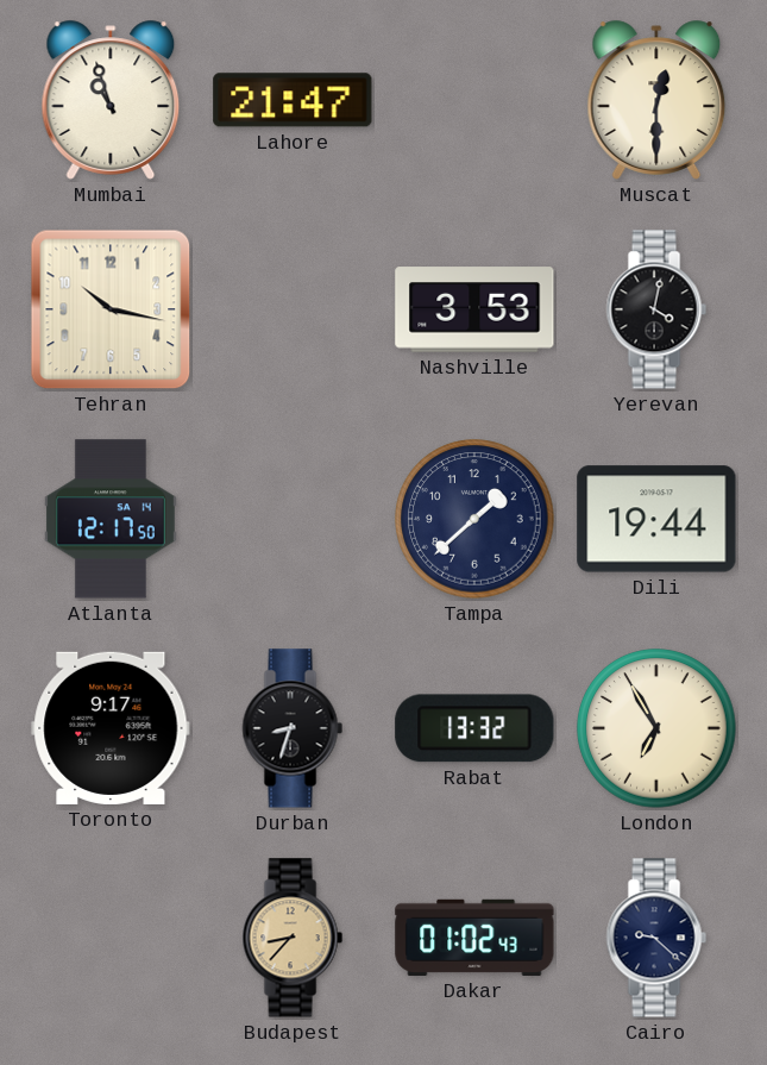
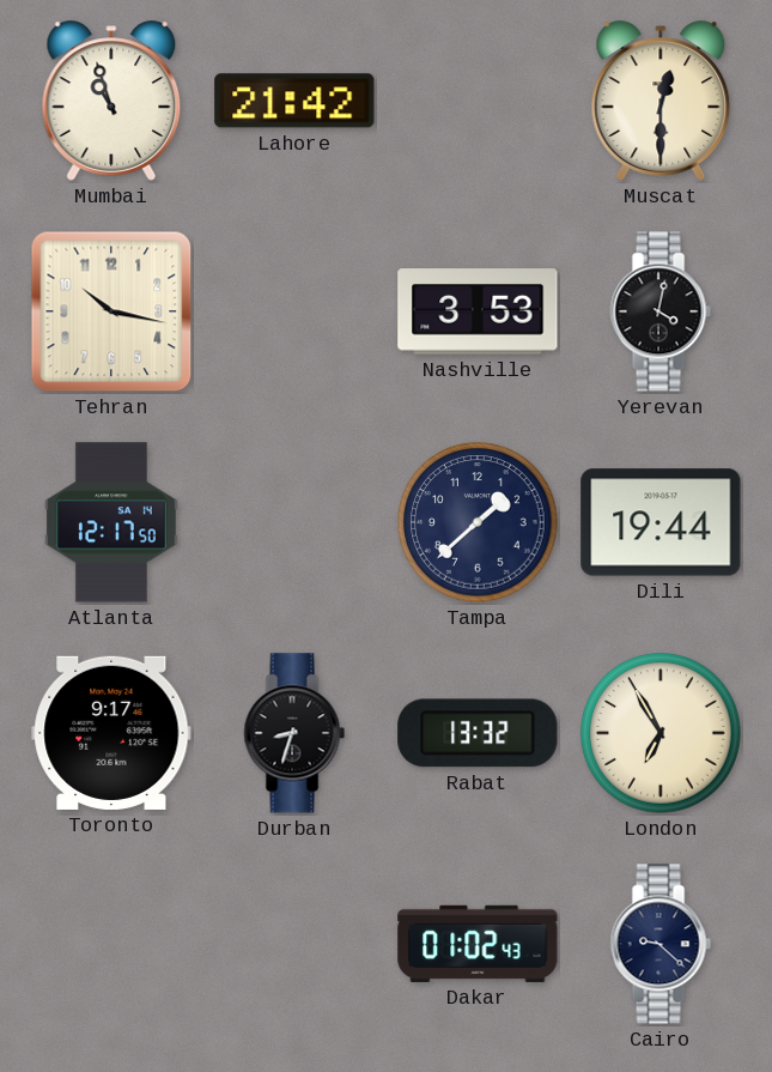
Lahore: 21:47 -> 21:42 (294, 101)
Budapest: 8:37 -> none (293, 938)
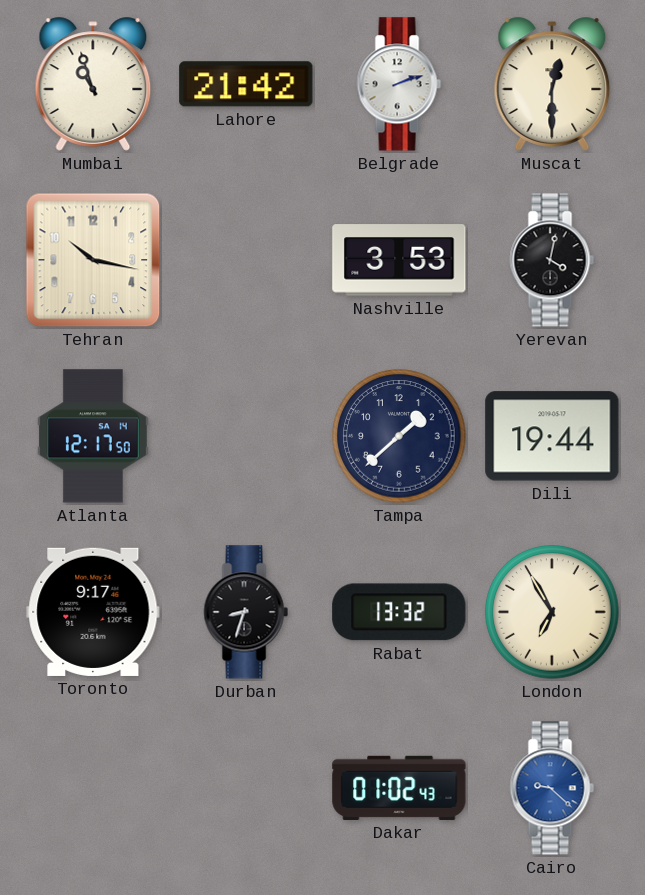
Belgrade: none -> 2:12 (399, 84)
Cairo dial: navy -> blue (552, 788)
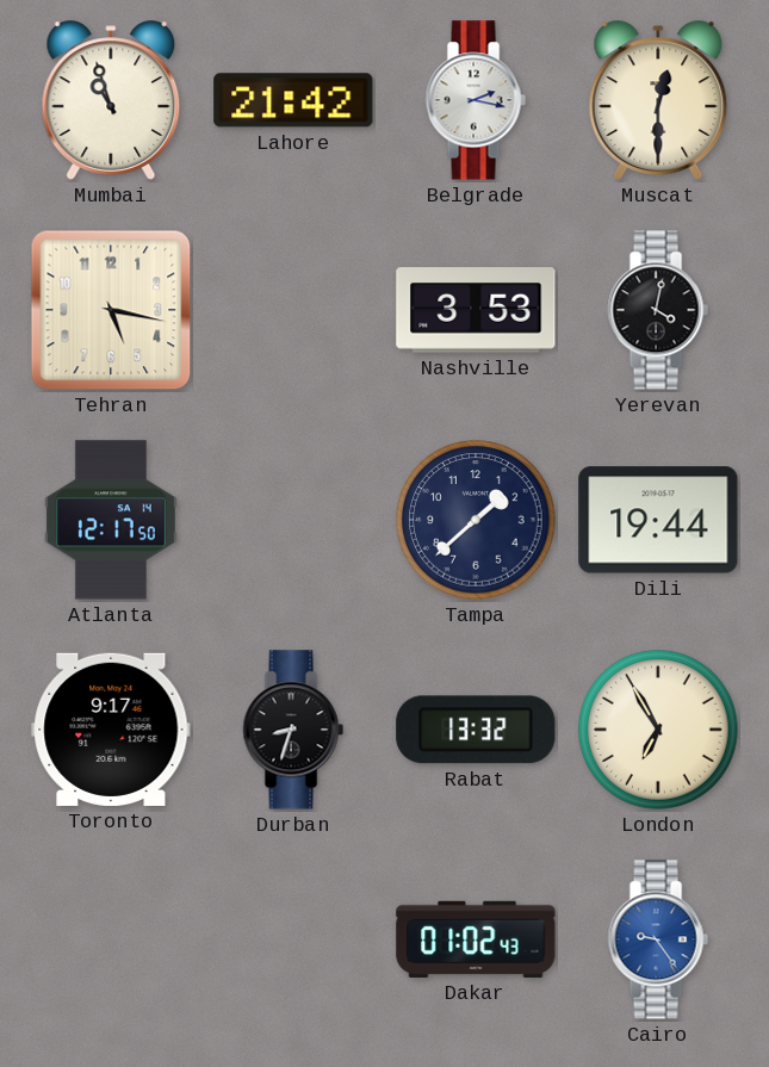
Belgrade: 2:12 -> 2:17 (476, 100)
Tehran: 10:17 -> 5:17 (111, 310)
Cairo: 9:22 -> 9:24 (658, 939)
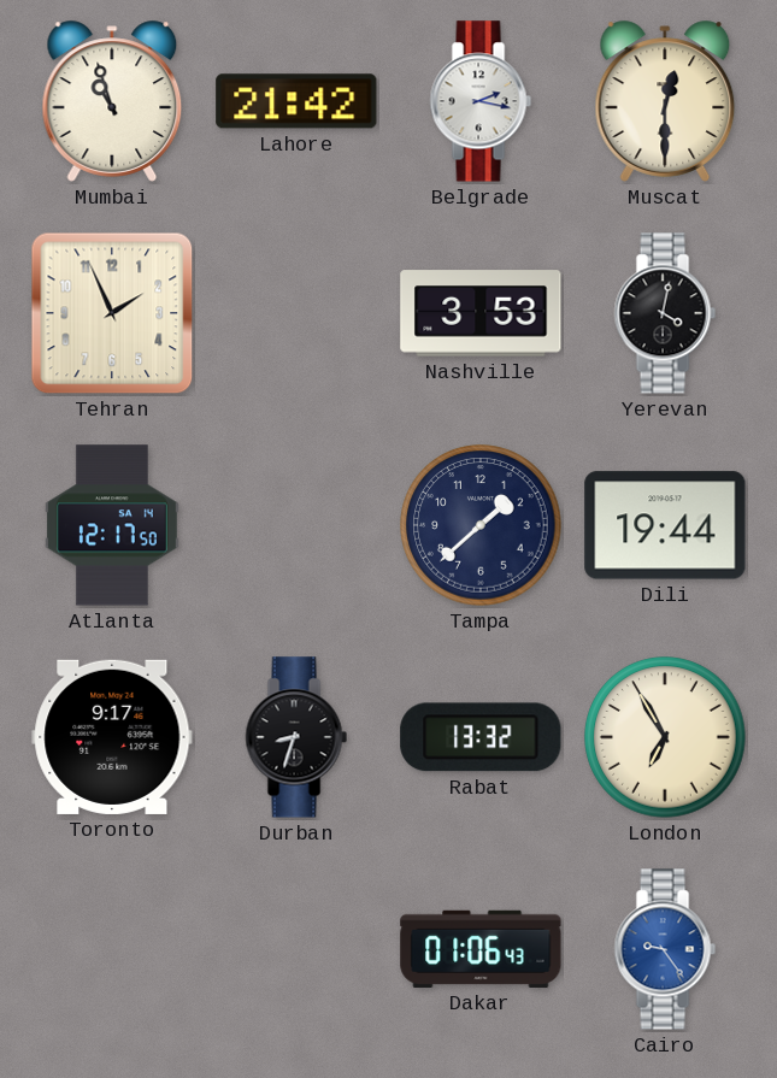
Tehran: 5:17 -> 1:56 (112, 313)
Dakar: 01:02 -> 01:06 (481, 949)
